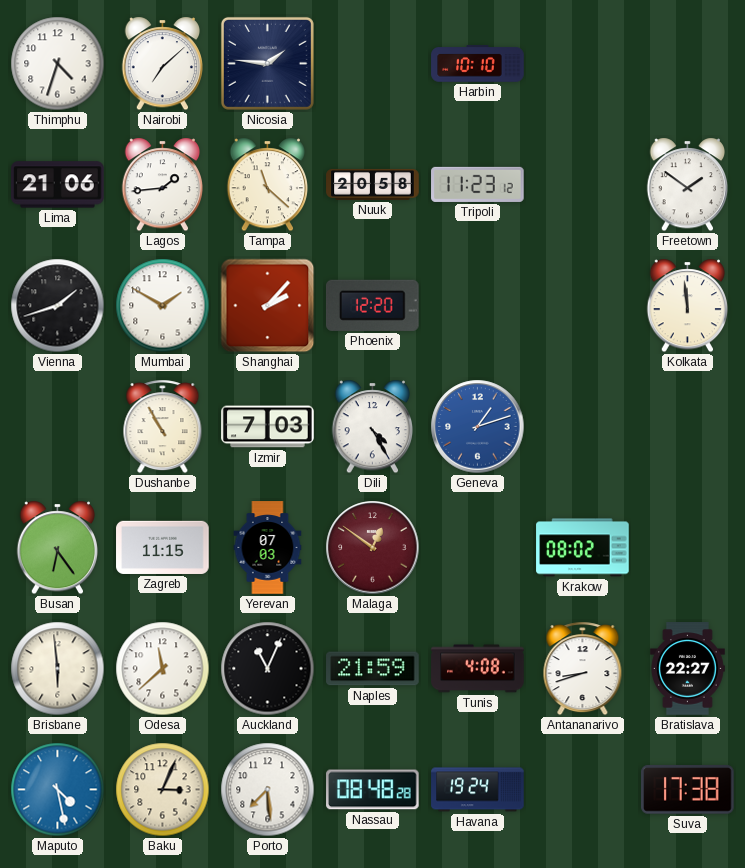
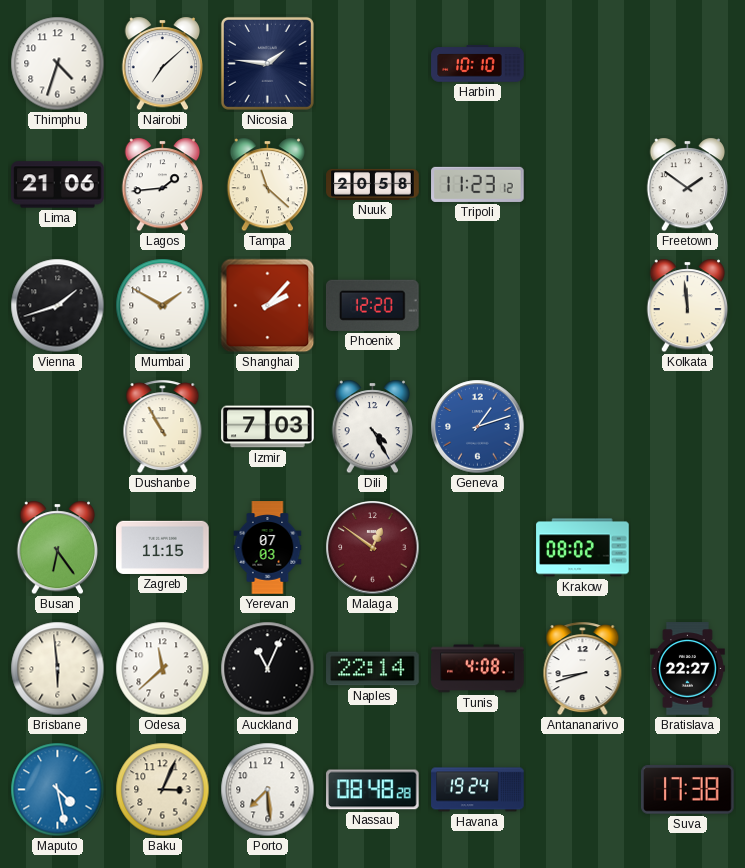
Naples: 21:59 -> 22:14 (373, 669)
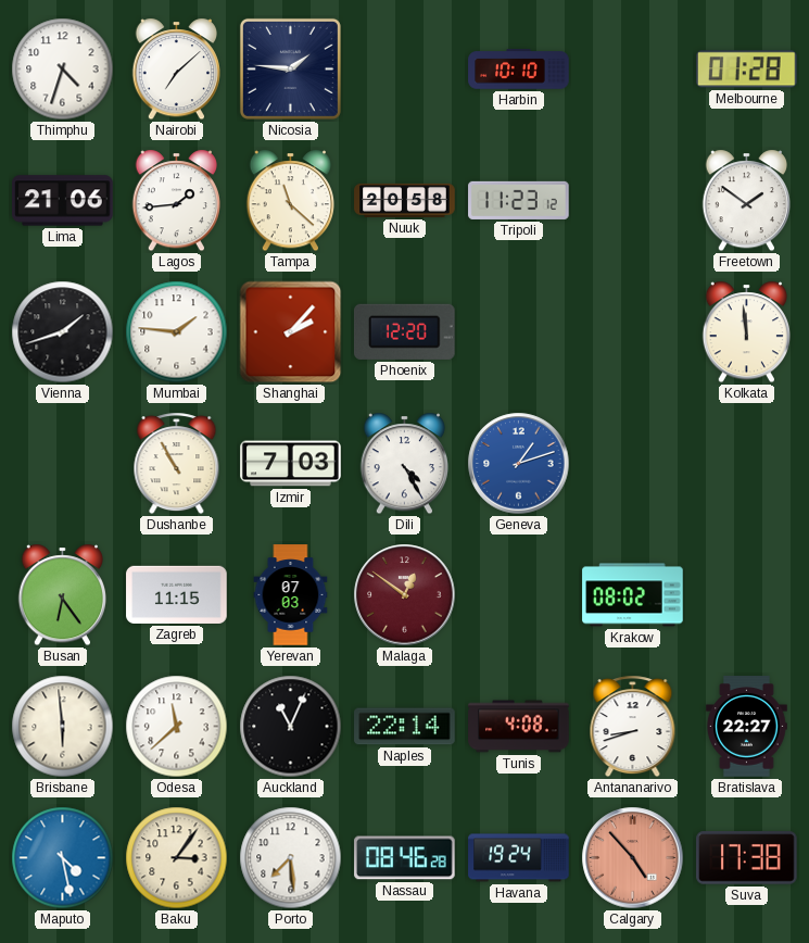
Melbourne: none -> 01:28 (747, 70)
Mumbai: 1:50 -> 1:46 (177, 332)
Baku: 3:04 -> 3:06 (177, 858)
Nassau: 08:48 -> 08:46 (405, 858)
Calgary: none -> 4:53 (633, 858)
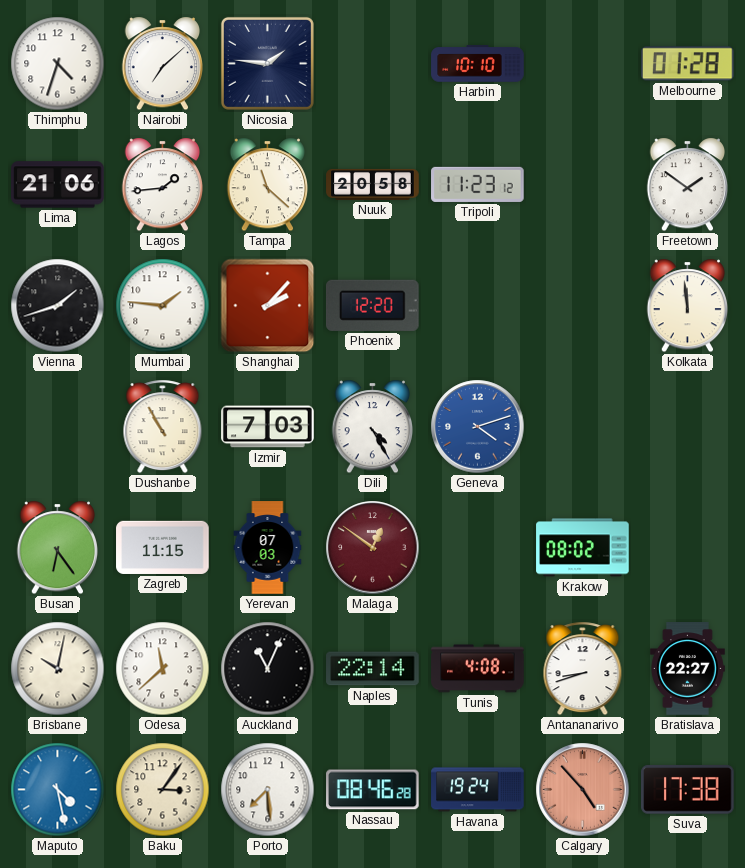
Geneva: 1:12 -> 4:12 (478, 427)
Brisbane: 5:59 -> 10:02 (58, 669)
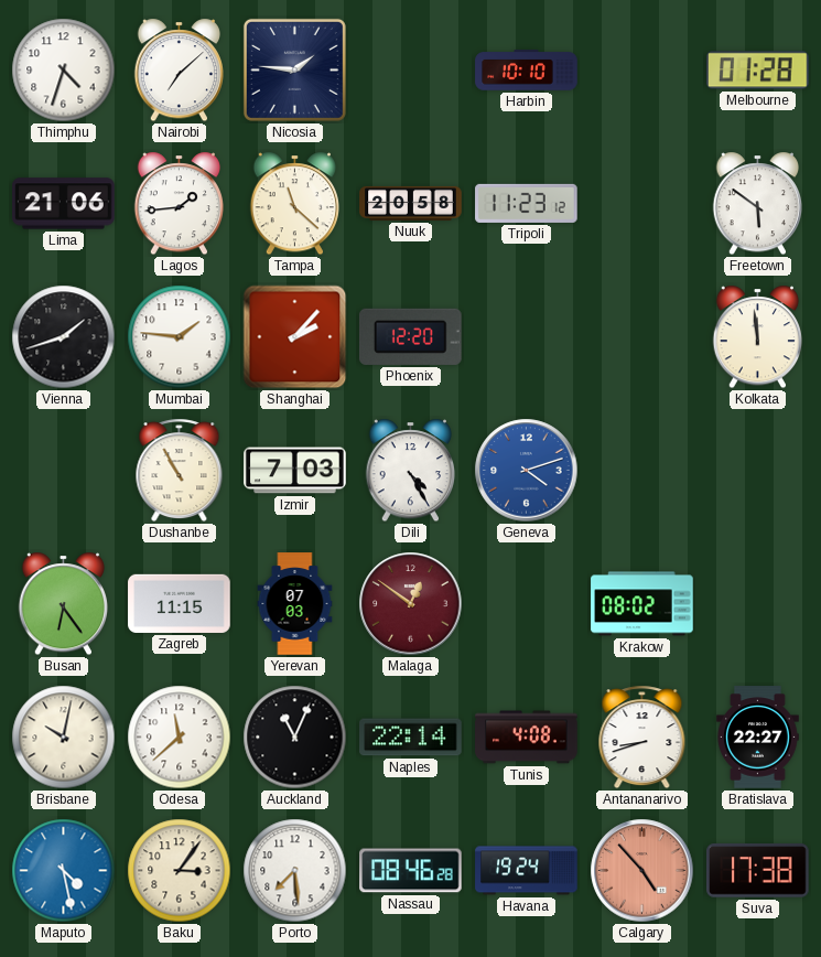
Freetown: 1:51 -> 5:51 (758, 204)
